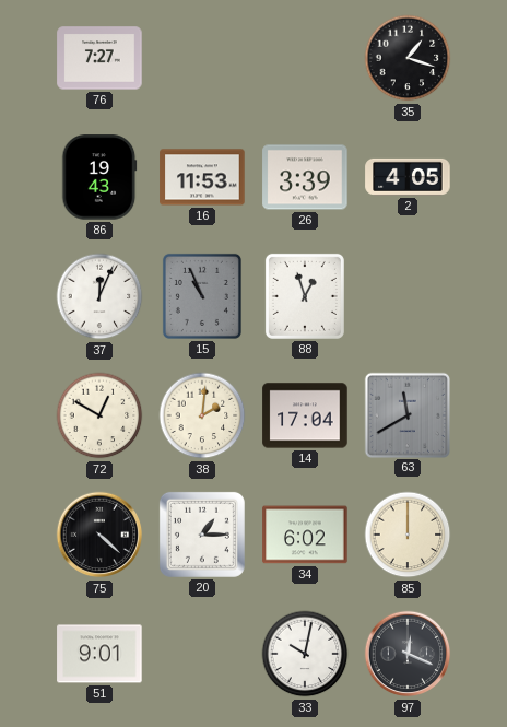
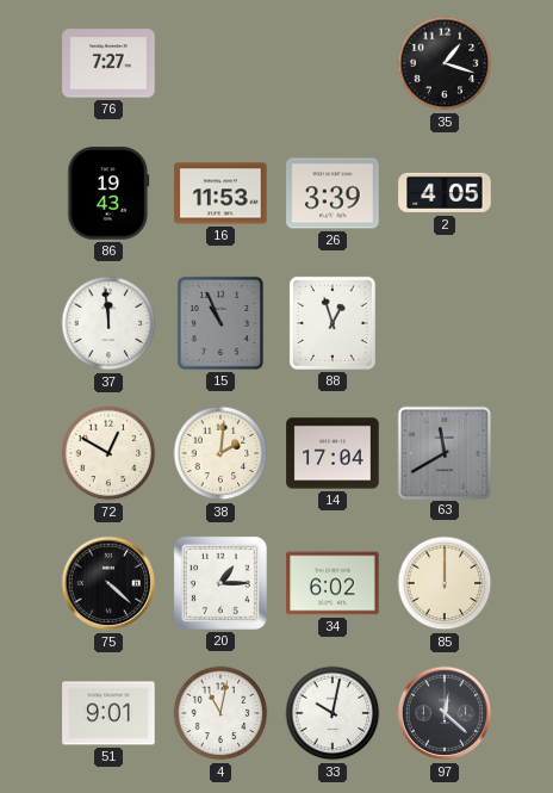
37: 12:04 -> 11:59 (108, 323)
4: none -> 11:02 (220, 713)
97: 12:19 -> 12:22 (445, 713)
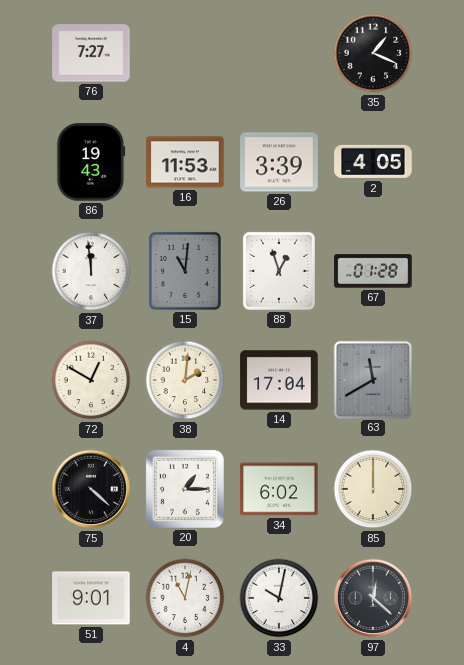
35: 1:18 -> 1:19 (373, 53)
15: 10:56 -> 11:01 (185, 271)
67: none -> 01:28 (373, 271)
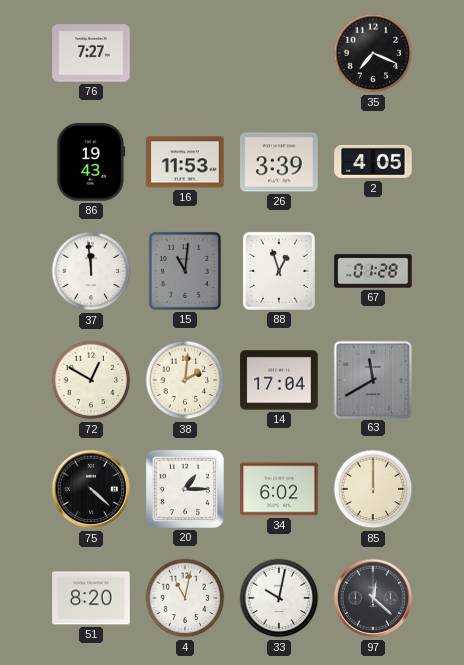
35: 1:19 -> 7:19 (373, 53)
51: 9:01 -> 8:20 (91, 598)
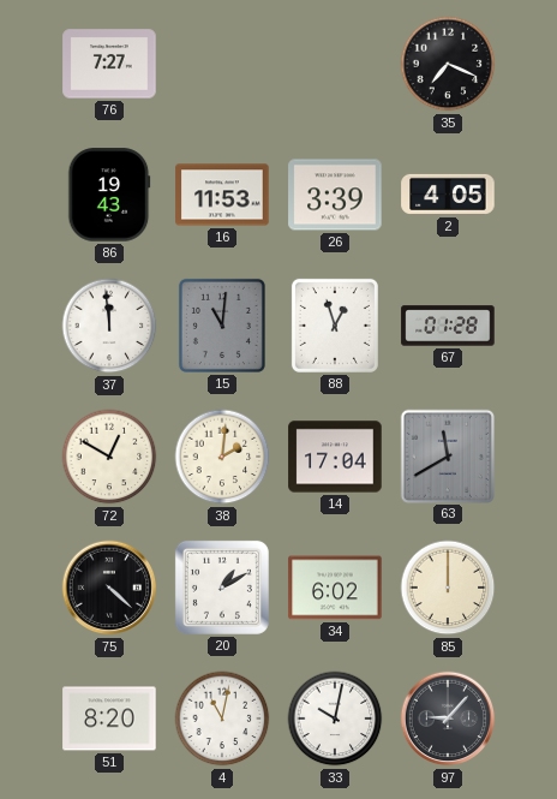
20: 1:15 -> 1:10 (222, 588)
97: 12:22 -> 9:07 (448, 718)
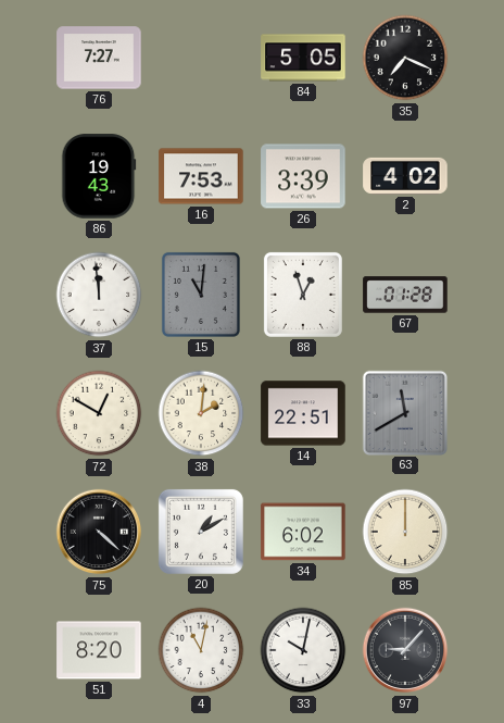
84: none -> 5:05 (303, 58)
16: 11:53 -> 7:53 (201, 176)
2: 4:05 -> 4:02 (405, 176)
14: 17:04 -> 22:51 (303, 413)
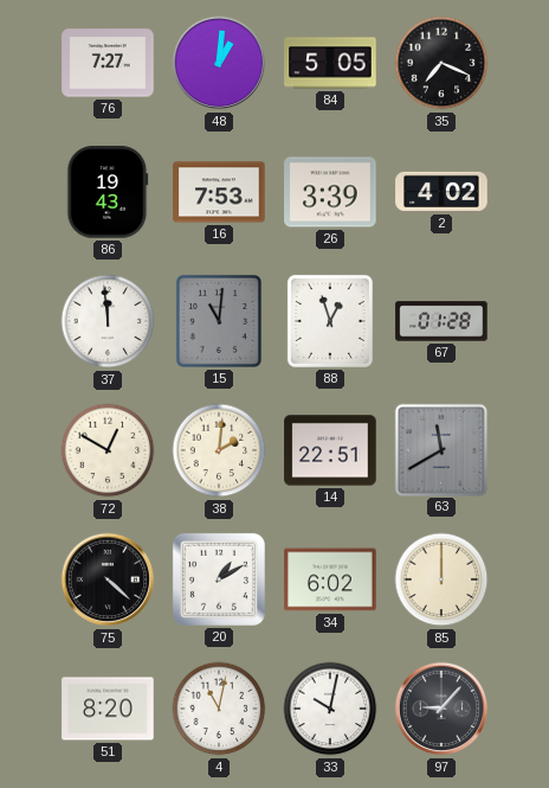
48: none -> 1:01 (219, 63)
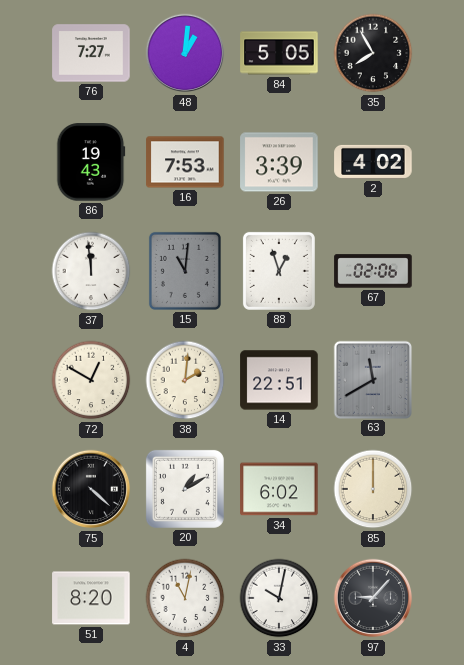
35: 7:19 -> 7:55 (373, 53)
67: 01:28 -> 02:06 (373, 271)
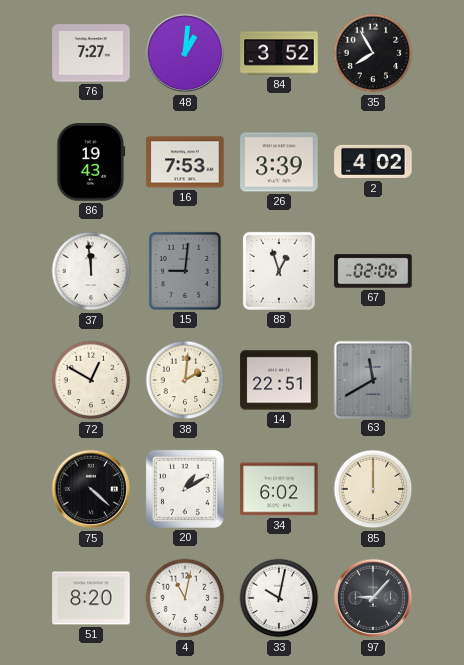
84: 5:05 -> 3:52 (279, 53)
15: 11:01 -> 9:01 (185, 271)
